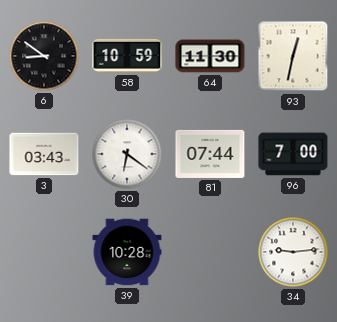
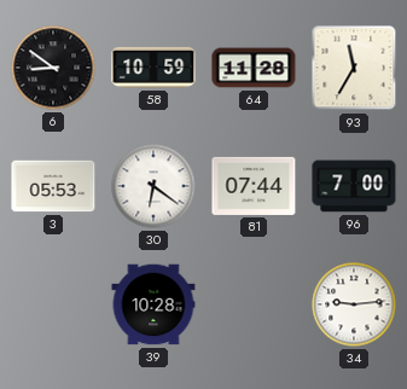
64: 11:30 -> 11:28 (254, 68)
93: 12:32 -> 11:35 (354, 68)
3: 03:43 -> 05:53 (53, 186)
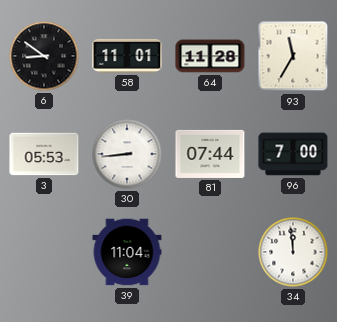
58: 10:59 -> 11:01 (127, 56)
30: 6:21 -> 8:44 (127, 154)
39: 10:28 -> 11:04 (127, 252)
34: 9:14 -> 11:59 (293, 252)
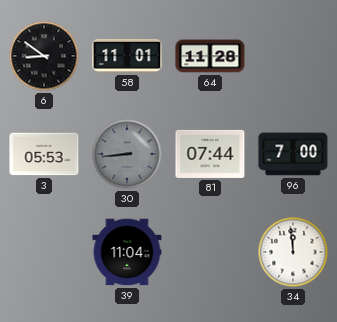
93: 11:35 -> none (293, 56)
30 dial: white -> grey (127, 154)
